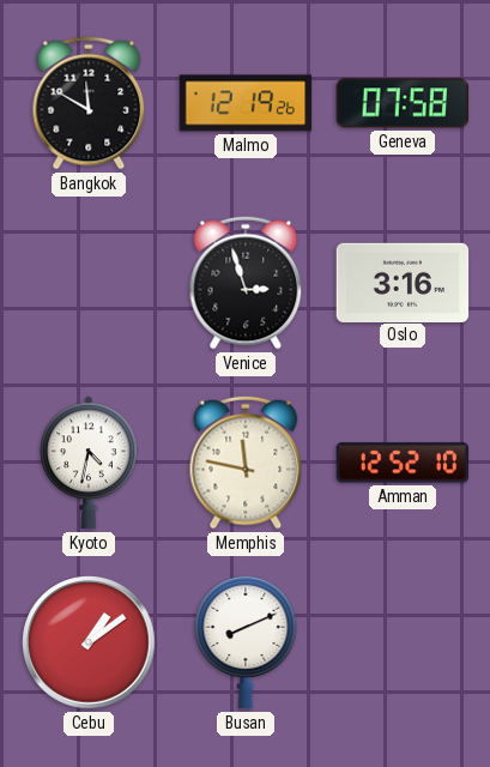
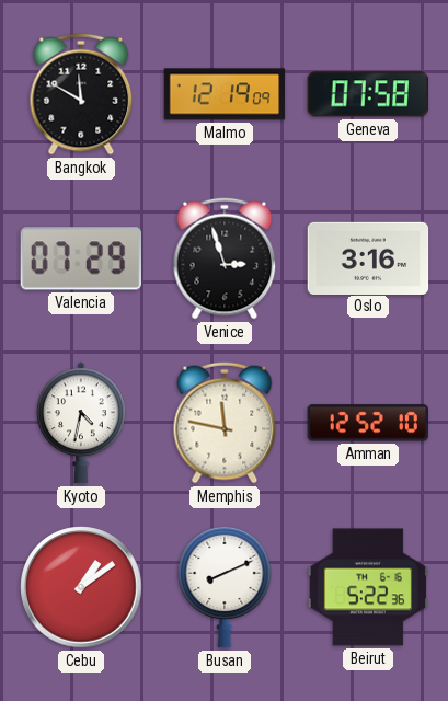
Malmo: 12:19:26 -> 12:19:09 (225, 94)
Valencia: none -> 07:29 (80, 258)
Beirut: none -> 5:22 (368, 587)
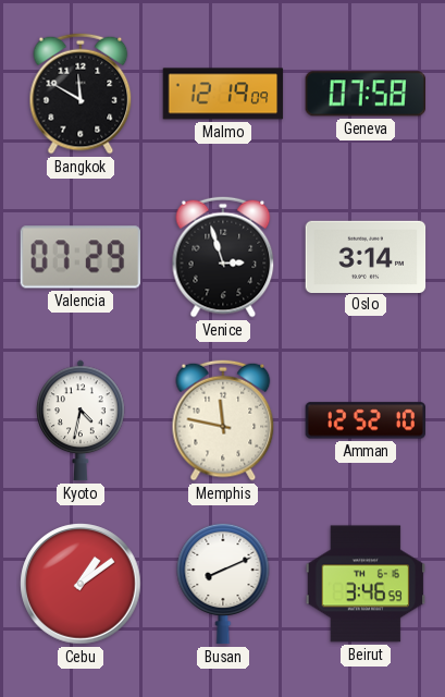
Oslo: 3:16 -> 3:14 (366, 256)
Beirut: 5:22 -> 3:46 (366, 584)
